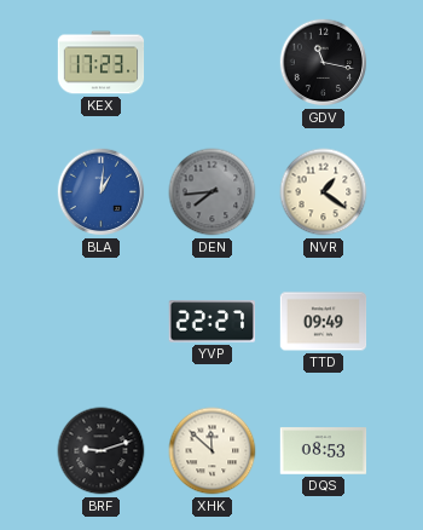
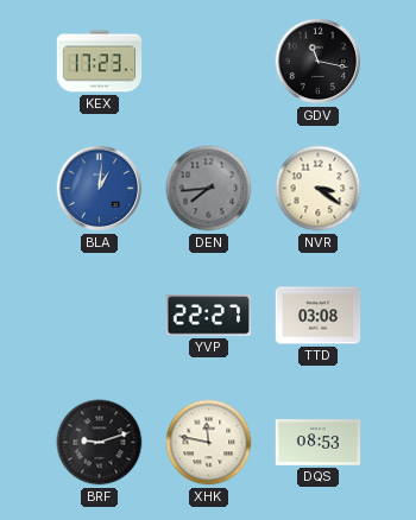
NVR: 1:21 -> 3:21 (319, 189)
TTD: 09:49 -> 03:08 (319, 316)
XHK: 11:52 -> 11:47 (209, 443)
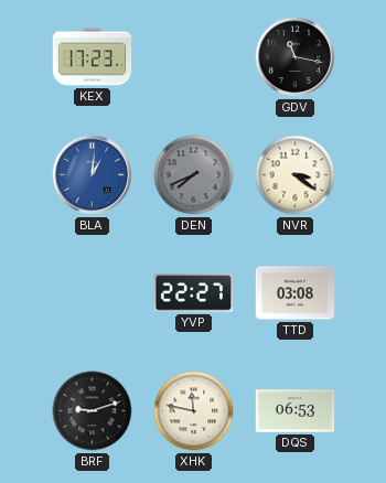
DEN: 7:44 -> 7:41 (194, 175)
DQS: 08:53 -> 06:53 (296, 411)
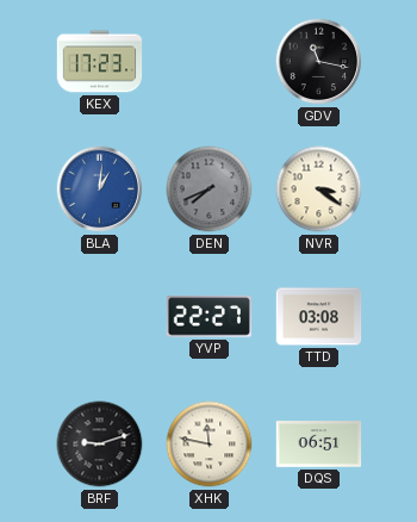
DQS: 06:53 -> 06:51 (319, 445)
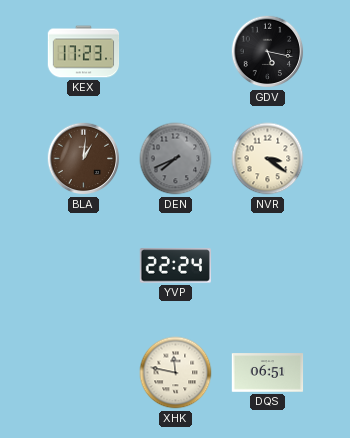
GDV: 11:17 -> 5:17 (268, 52)
BLA dial: blue -> brown (84, 159)
YVP: 22:27 -> 22:24 (175, 266)
TTD: 03:08 -> none (319, 317)
BRF: 9:12 -> none (100, 445)
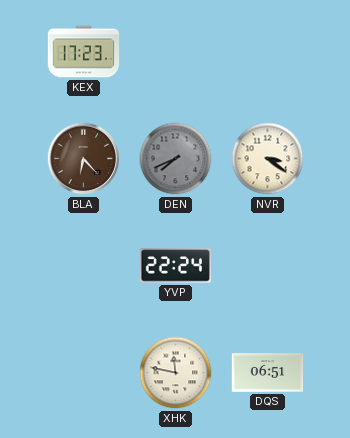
GDV: 5:17 -> none (268, 52)
BLA: 1:01 -> 6:23 (84, 159)
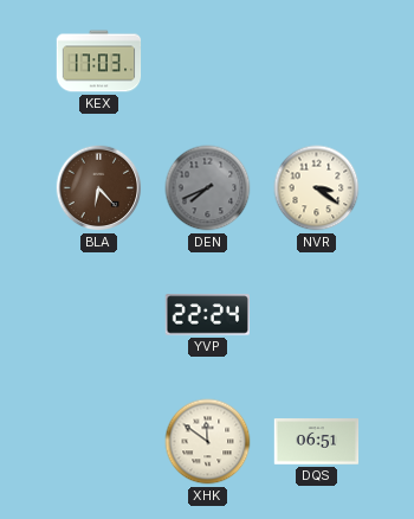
KEX: 17:23 -> 17:03 (99, 62)
XHK: 11:47 -> 11:51 (208, 442)
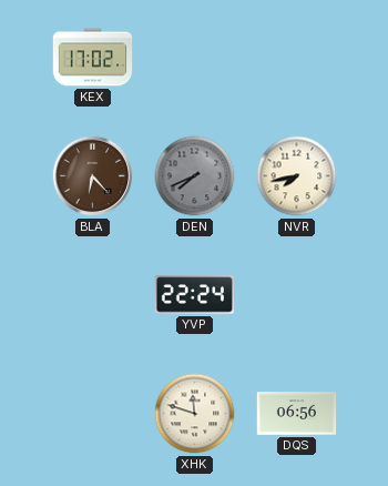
KEX: 17:03 -> 17:02 (93, 58)
NVR: 3:21 -> 7:43 (297, 176)
XHK: 11:51 -> 11:48 (195, 414)
DQS: 06:51 -> 06:56 (297, 414)
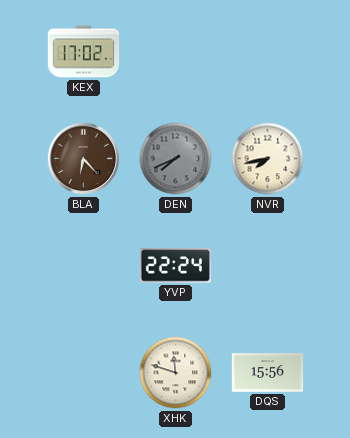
DQS: 06:56 -> 15:56 (268, 373)
